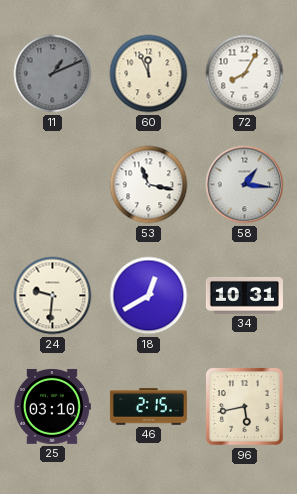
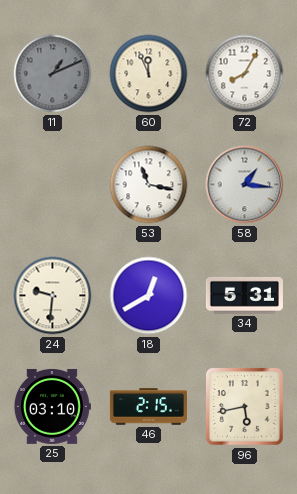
34: 10:31 -> 5:31 (244, 295)
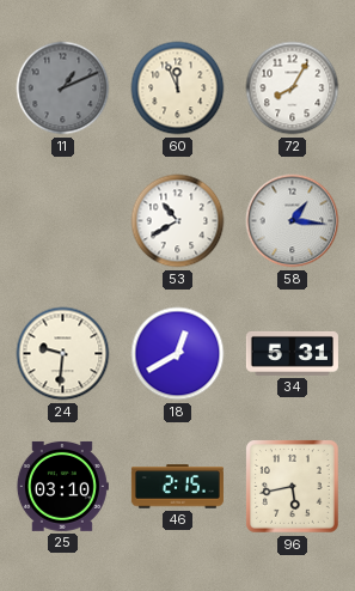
53: 11:17 -> 10:40 (178, 221)
